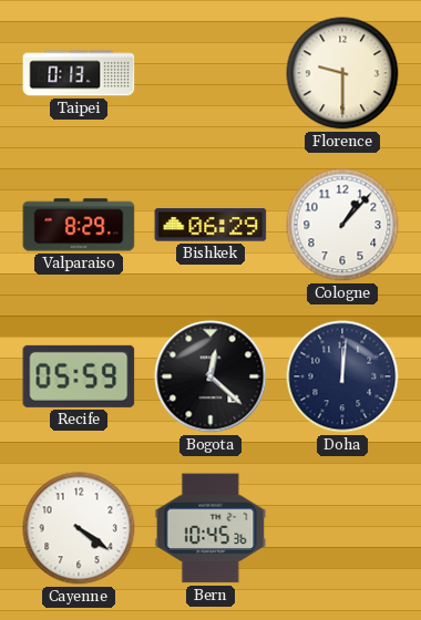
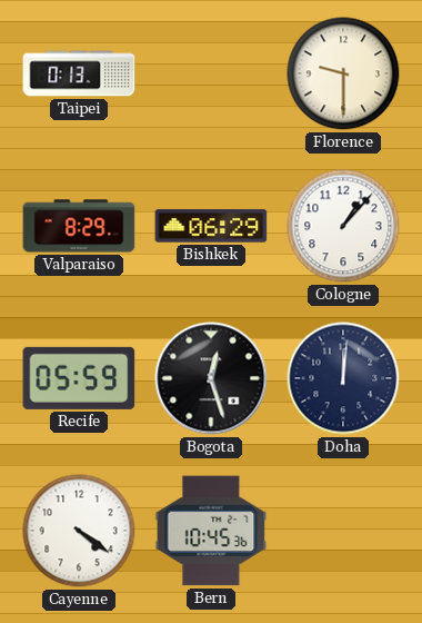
Bogota: 12:22 -> 12:27 (211, 378)
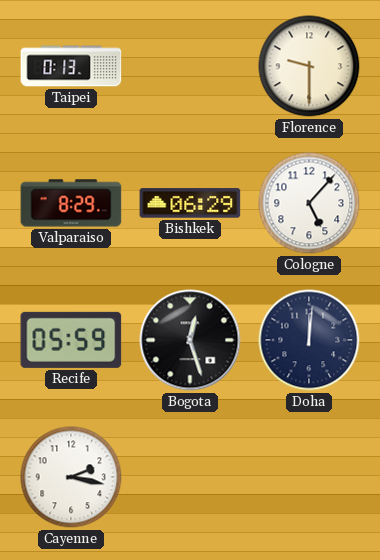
Cologne: 1:07 -> 5:07 (309, 203)
Cayenne: 4:21 -> 2:17 (71, 477)
Bern: 10:45 -> none (211, 531)
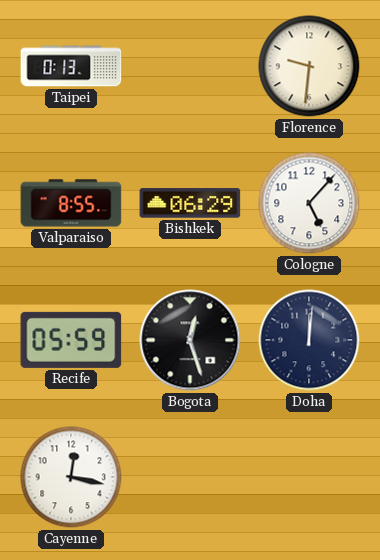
Florence: 9:30 -> 9:31 (309, 66)
Valparaiso: 8:29 -> 8:55 (71, 203)
Cayenne: 2:17 -> 12:17 (71, 477)
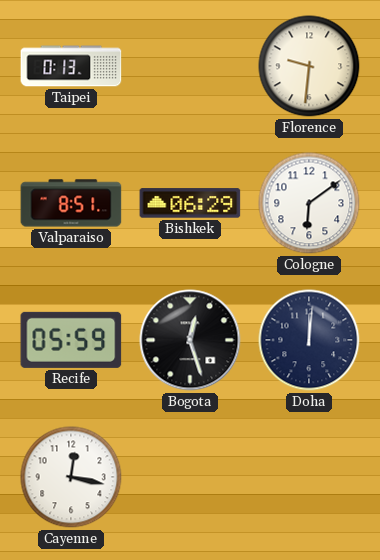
Valparaiso: 8:55 -> 8:51 (71, 203)
Cologne: 5:07 -> 6:09 (309, 203)
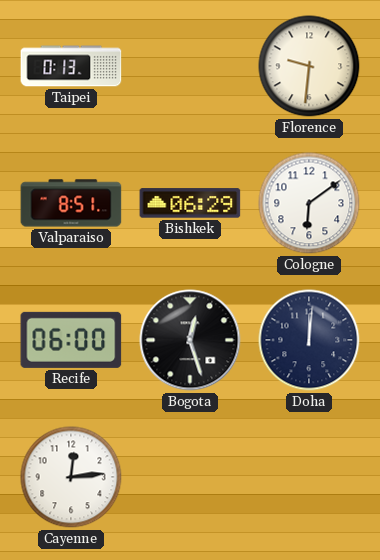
Recife: 05:59 -> 06:00 (71, 340)
Cayenne: 12:17 -> 12:14 (71, 477)
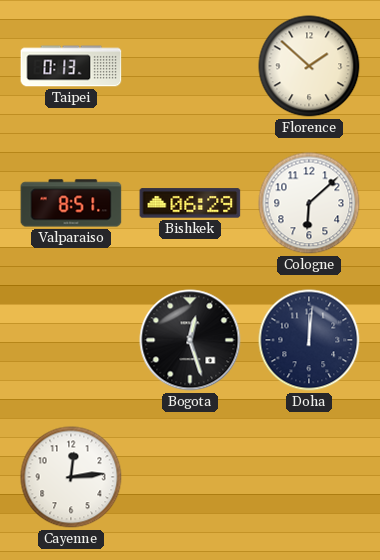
Florence: 9:31 -> 1:52 (309, 66)
Cologne: 6:09 -> 6:08 (309, 203)
Recife: 06:00 -> none (71, 340)
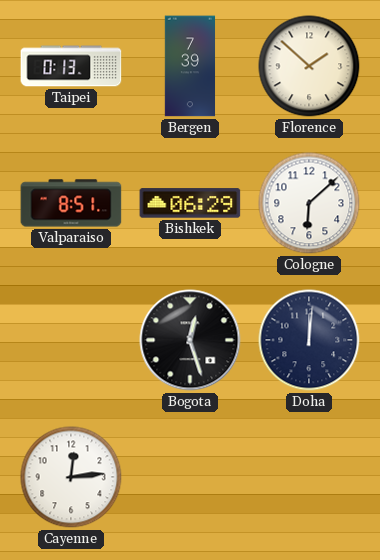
Bergen: none -> 7:39 (190, 66)
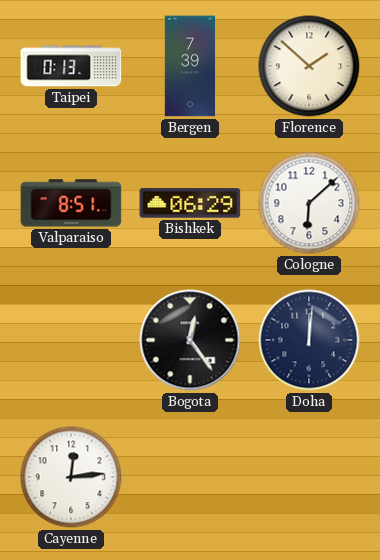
Bogota: 12:27 -> 12:24 (190, 340)
